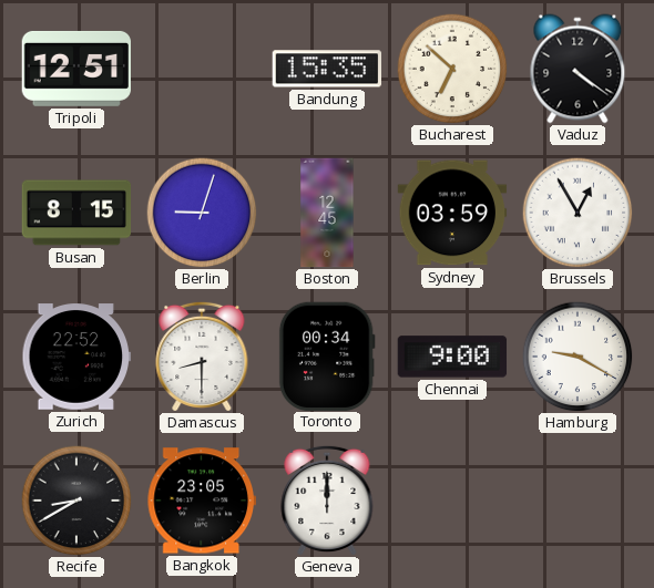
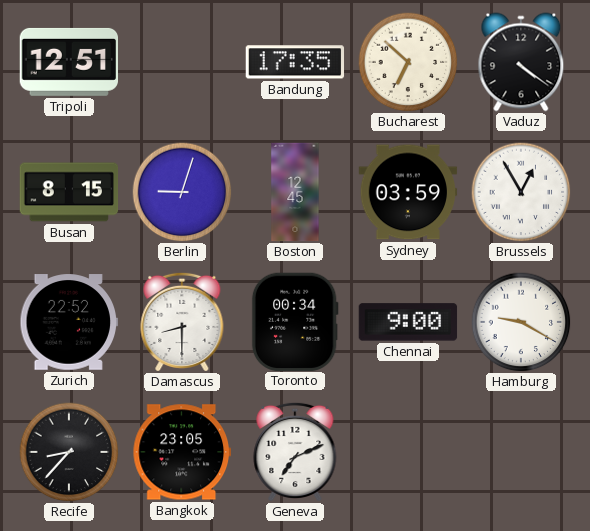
Bandung: 15:35 -> 17:35 (295, 62)
Recife: 8:40 -> 8:37 (69, 452)
Geneva: 12:00 -> 7:11 (295, 451)
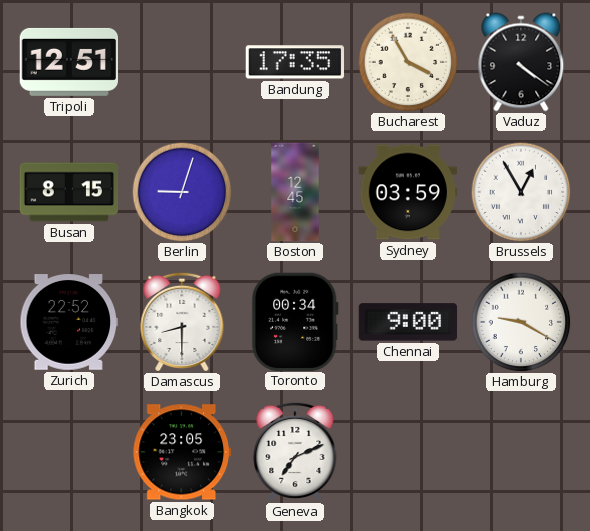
Bucharest: 6:52 -> 3:55 (408, 62)
Recife: 8:37 -> none (69, 452)
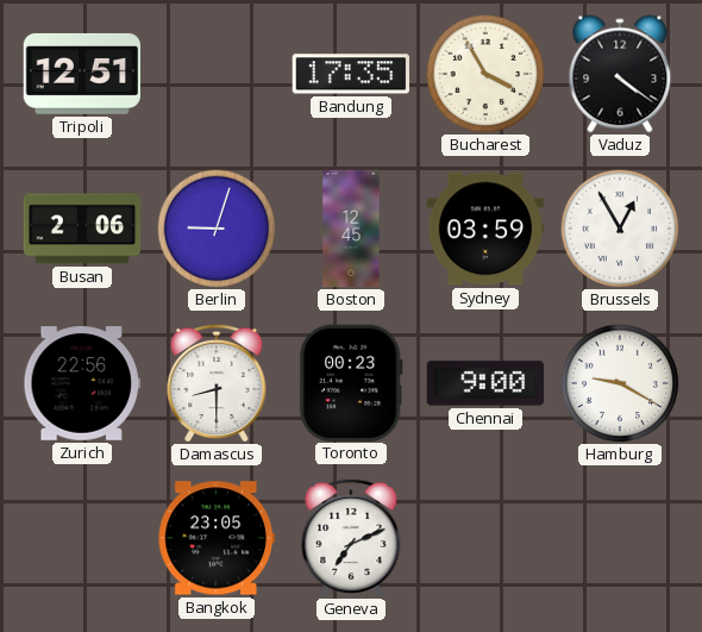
Busan: 8:15 -> 2:06 (82, 229)
Zurich: 22:52 -> 22:56 (82, 383)
Toronto: 00:34 -> 00:23 (351, 382)
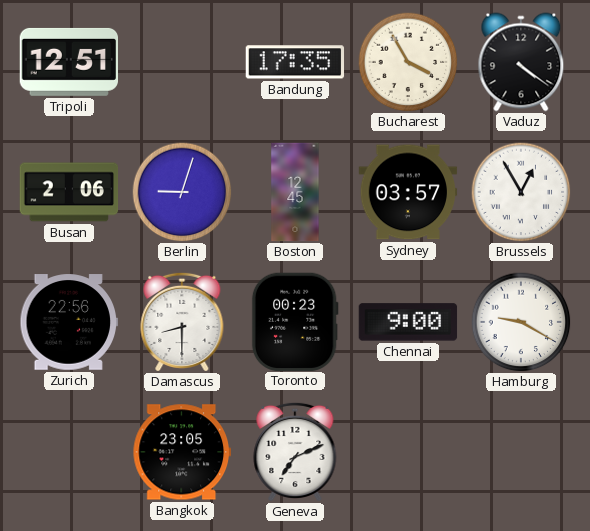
Sydney: 03:59 -> 03:57 (408, 192)
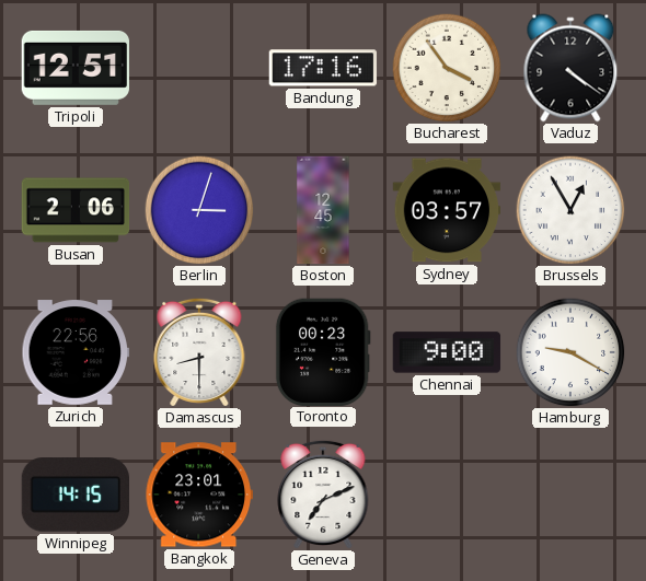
Bandung: 17:35 -> 17:16 (323, 68)
Bucharest: 3:55 -> 3:54 (447, 68)
Berlin: 9:03 -> 3:03 (199, 210)
Winnipeg: none -> 14:15 (74, 495)
Bangkok: 23:05 -> 23:01 (198, 495)
